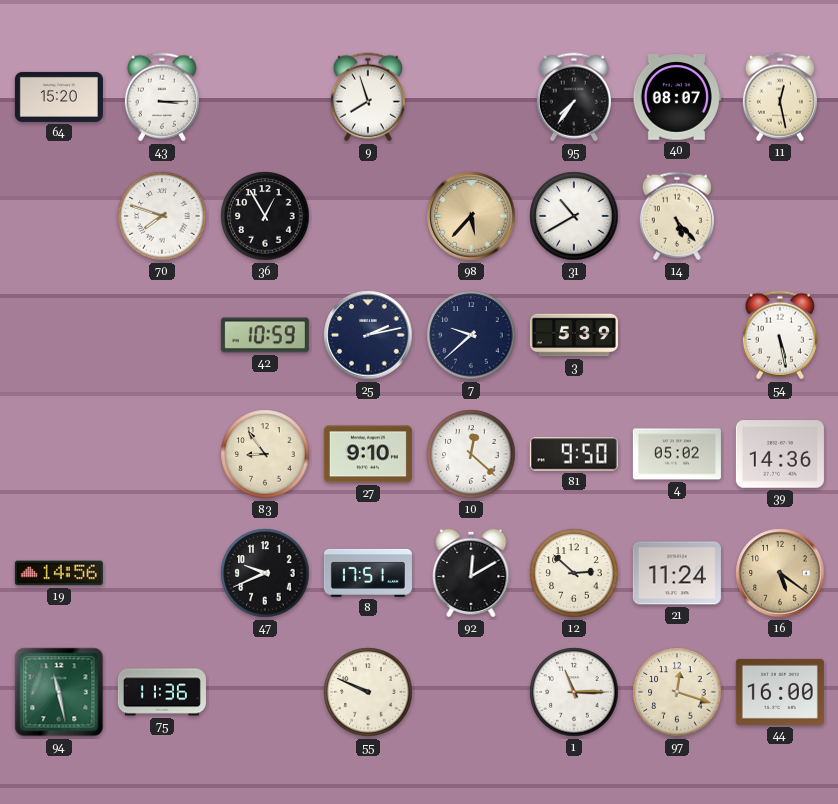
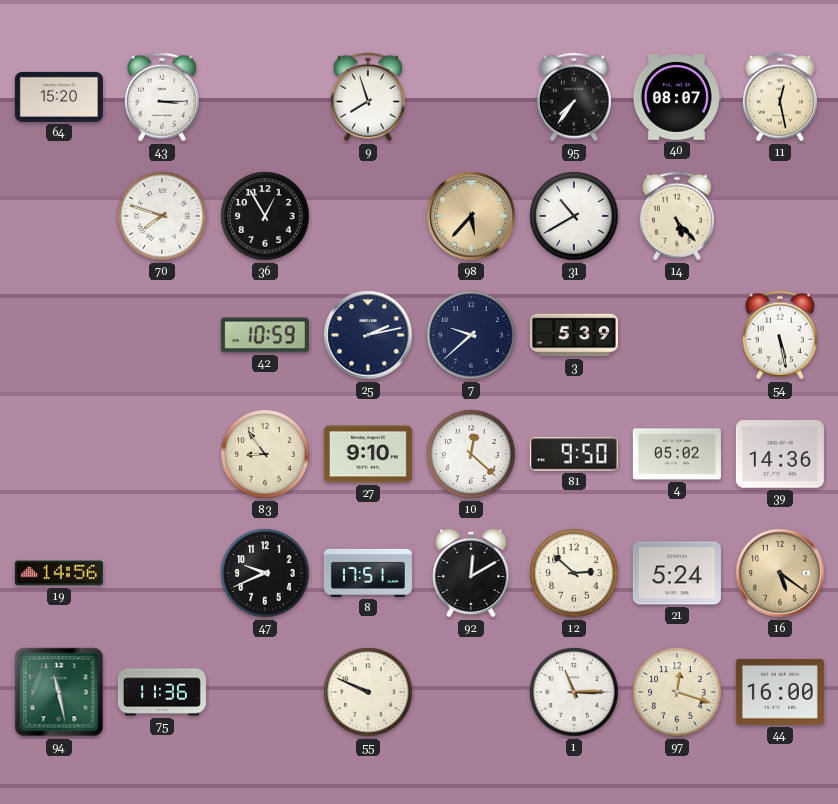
21: 11:24 -> 5:24 (677, 573)
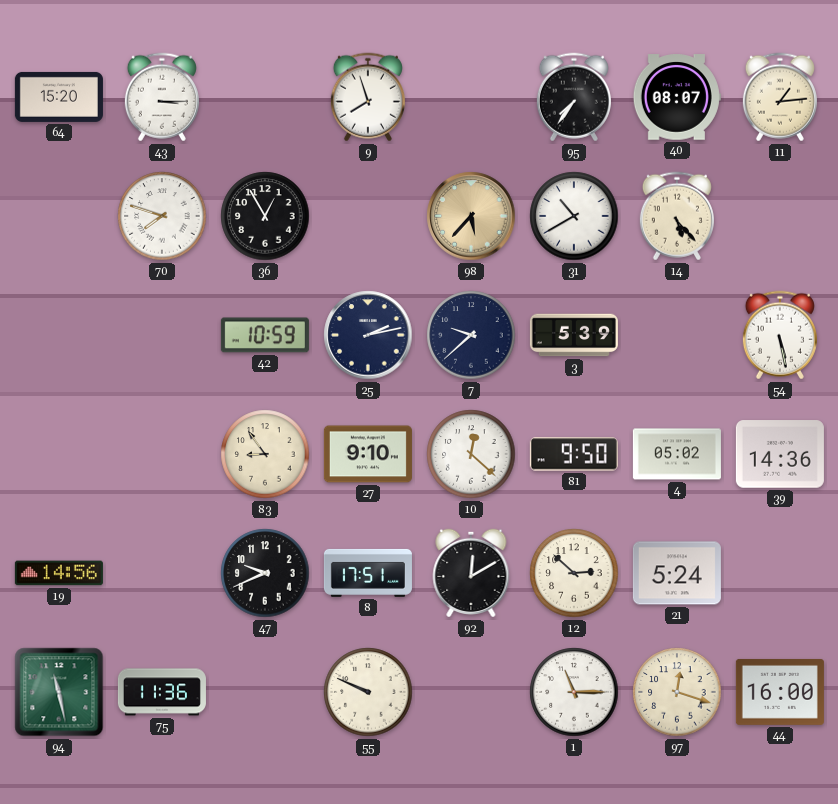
11: 12:28 -> 1:14 (780, 97)
16: 5:21 -> none (780, 573)
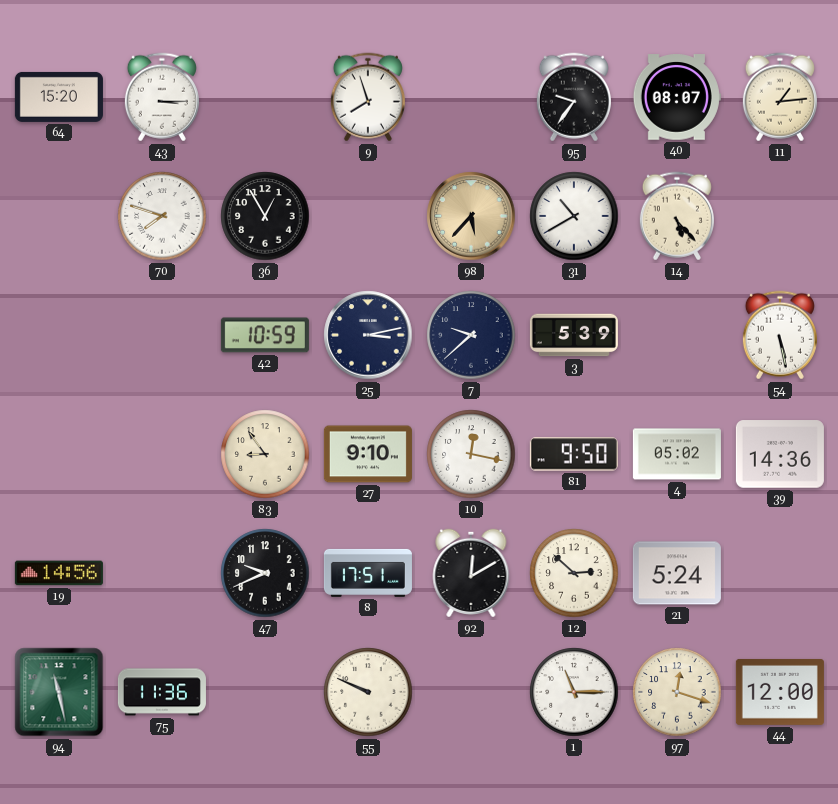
95: 7:36 -> 9:36 (574, 97)
25: 2:13 -> 3:13 (368, 335)
10: 12:22 -> 12:17 (471, 454)
44: 16:00 -> 12:00 (780, 692)
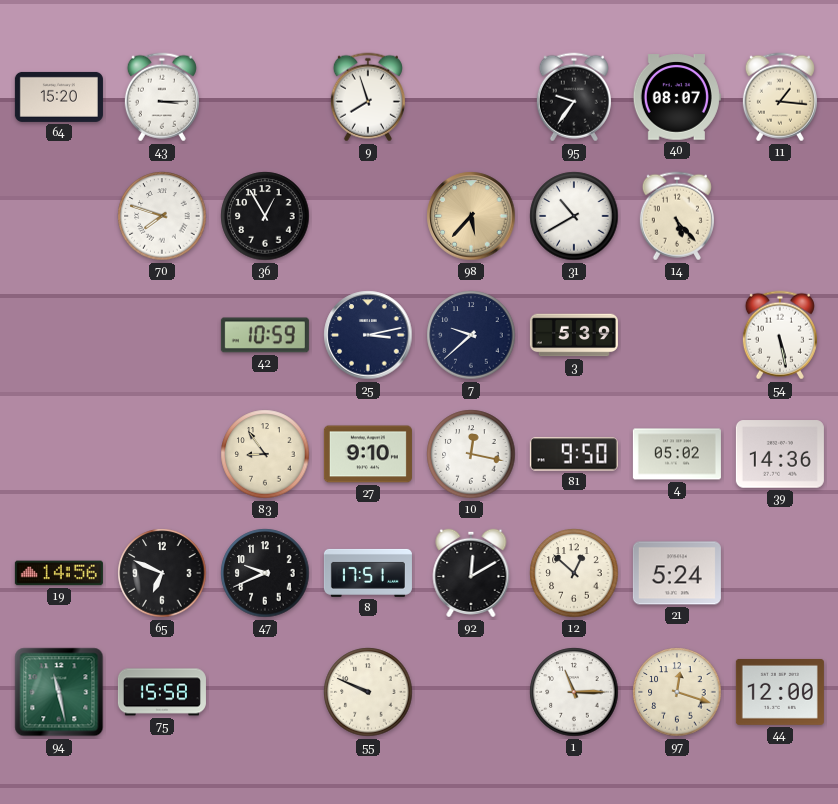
11: 1:14 -> 1:16 (780, 97)
65: none -> 6:49 (162, 573)
12: 2:52 -> 12:52 (574, 573)
75: 11:36 -> 15:58 (162, 692)
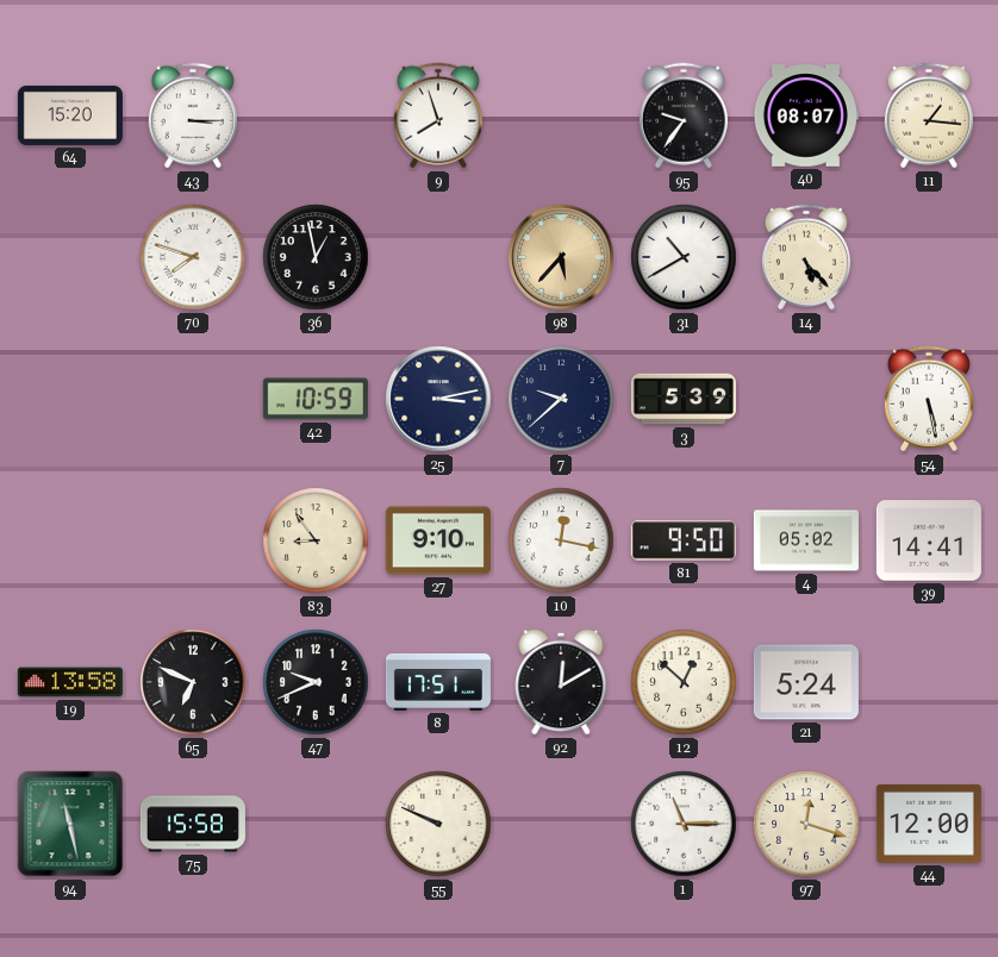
36: 12:55 -> 12:58 (316, 257)
39: 14:36 -> 14:41 (929, 540)
19: 14:56 -> 13:58 (70, 682)
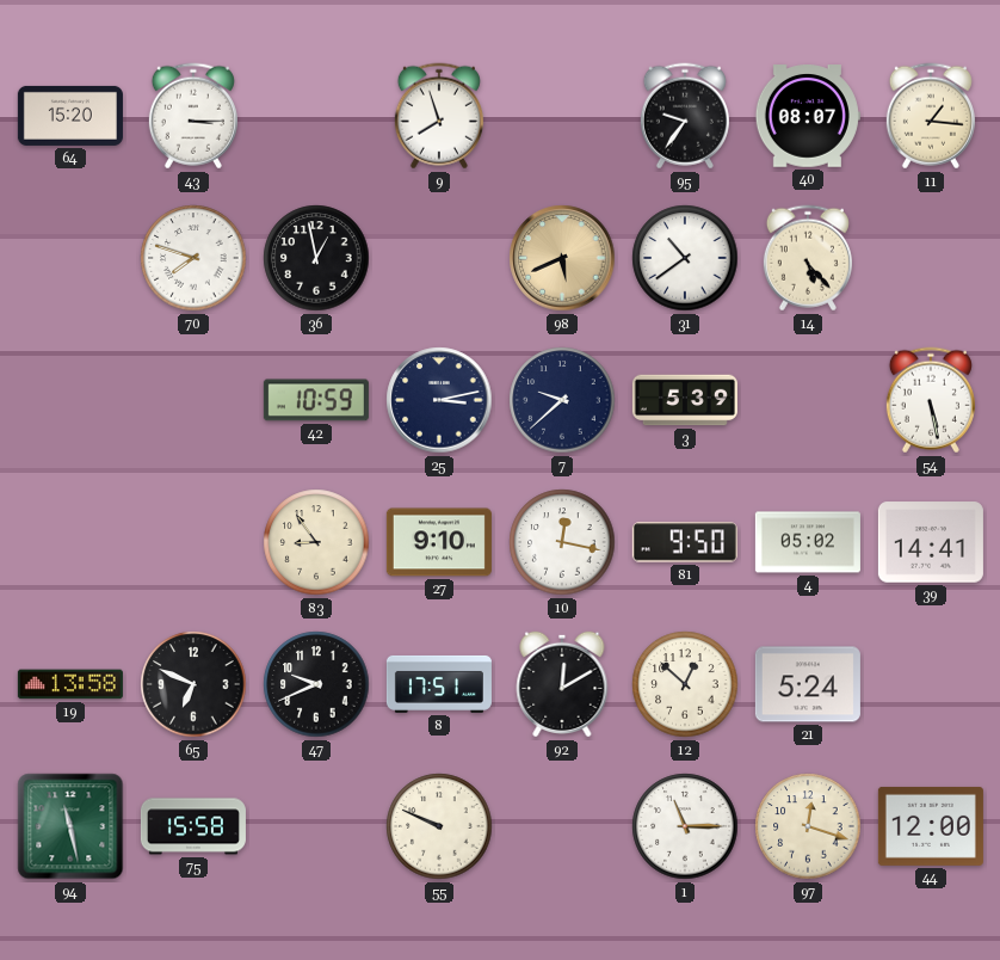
98: 5:37 -> 5:41 (562, 258)
31: 10:40 -> 10:39 (685, 258)
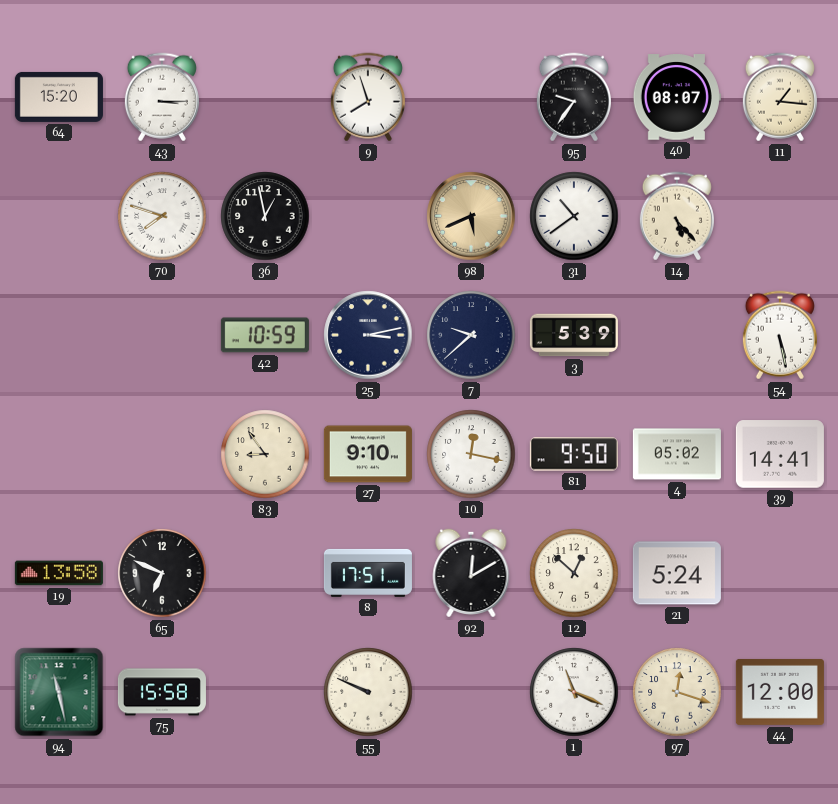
47: 9:41 -> none (316, 684)
1: 11:15 -> 11:19 (574, 692)
